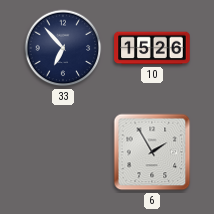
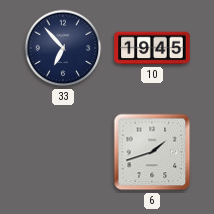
10: 15:26 -> 19:45 (152, 48)
6: 1:55 -> 1:42 (152, 152)
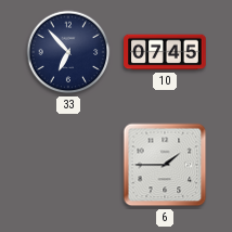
10: 19:45 -> 07:45 (165, 52)
6: 1:42 -> 1:45 (165, 165)
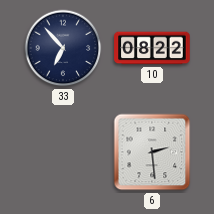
10: 07:45 -> 08:22 (152, 48)
6: 1:45 -> 2:29 (152, 152)
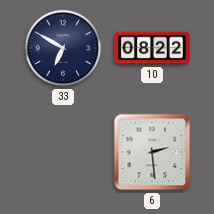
33: 6:53 -> 6:50 (63, 48)
